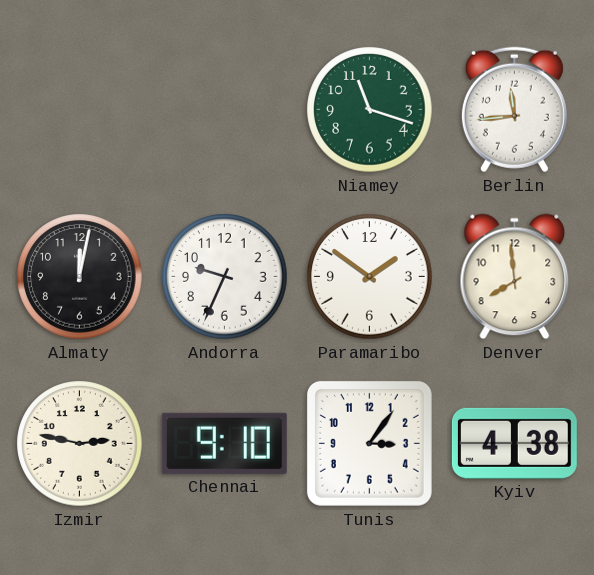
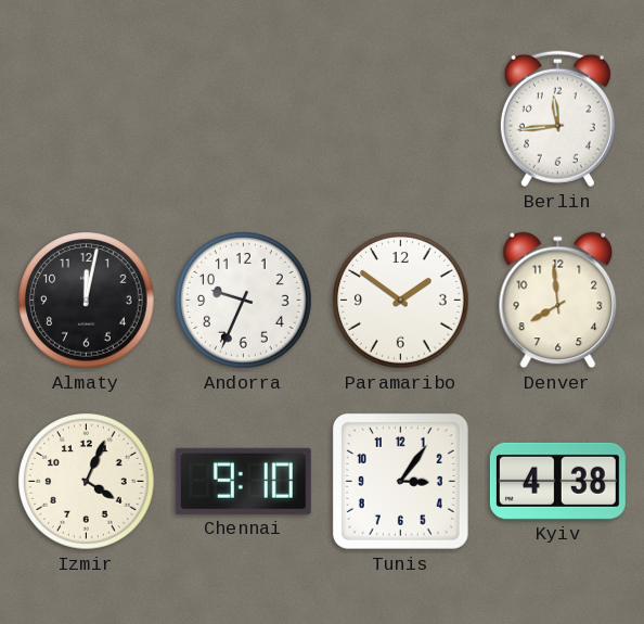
Niamey: 11:18 -> none (370, 110)
Izmir: 2:47 -> 4:04 (87, 482)
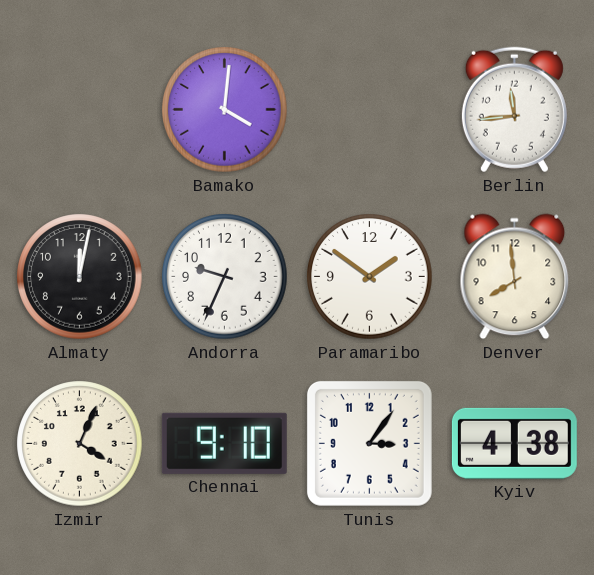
Bamako: none -> 4:01 (225, 110)
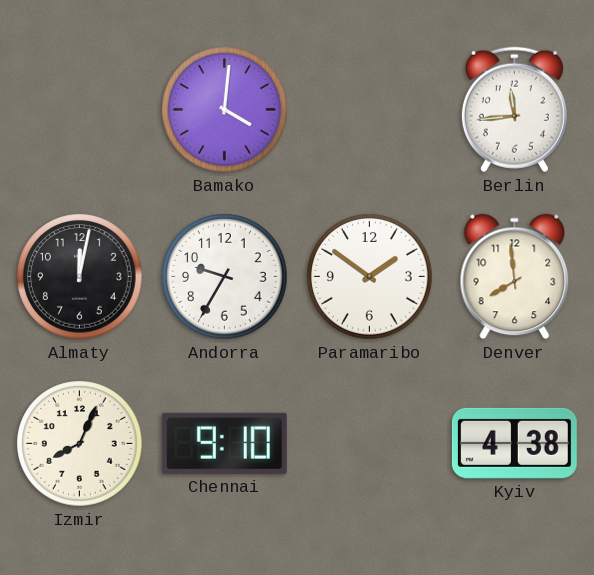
Andorra: 9:34 -> 9:35 (225, 277)
Izmir: 4:04 -> 8:04 (80, 444)
Tunis: 3:06 -> none (369, 443)
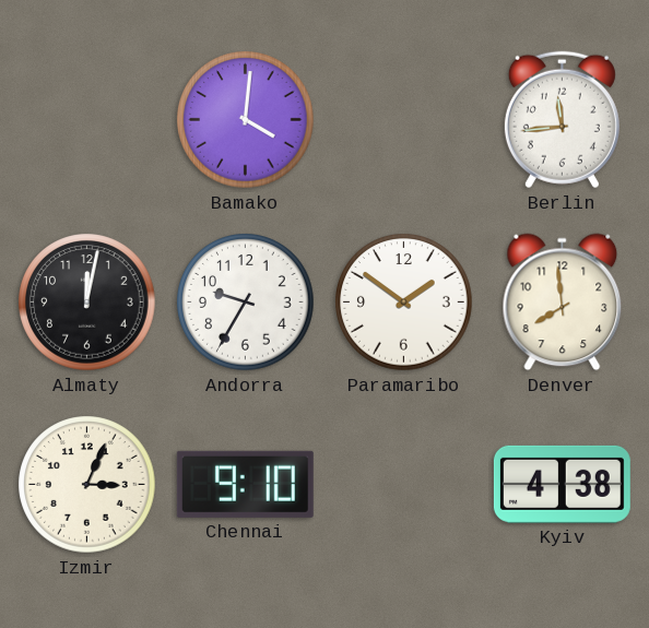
Izmir: 8:04 -> 3:04 (87, 485)
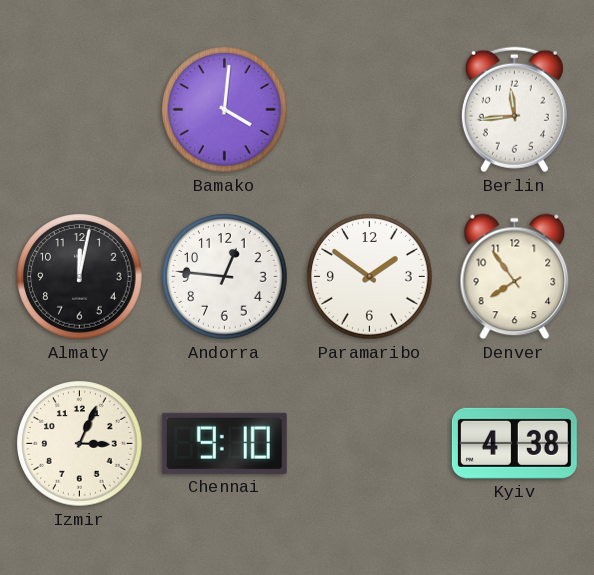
Andorra: 9:35 -> 12:46 (225, 277)
Denver: 7:59 -> 7:54 (515, 277)
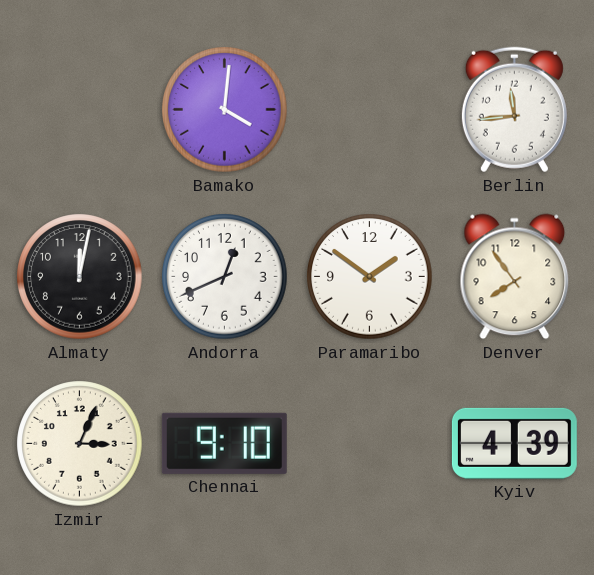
Andorra: 12:46 -> 12:41 (225, 277)
Kyiv: 4:38 -> 4:39 (514, 443)
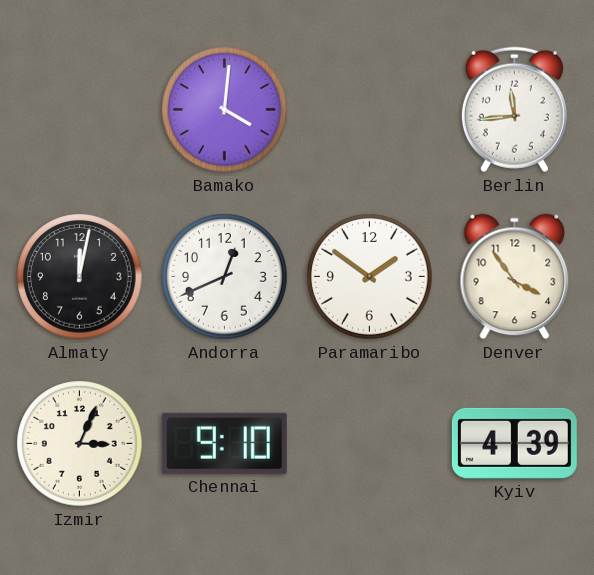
Denver: 7:54 -> 3:54 (515, 277)
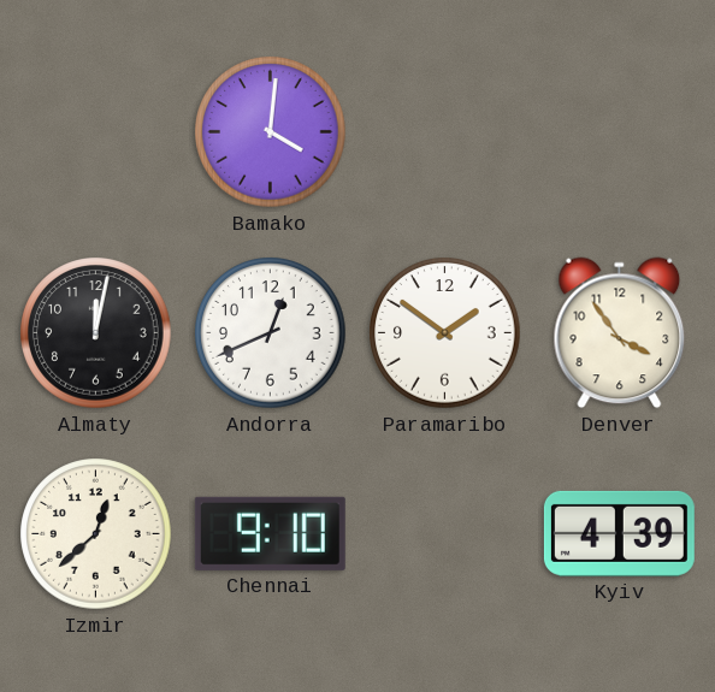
Berlin: 11:44 -> none (514, 110)
Izmir: 3:04 -> 12:38 (96, 534)
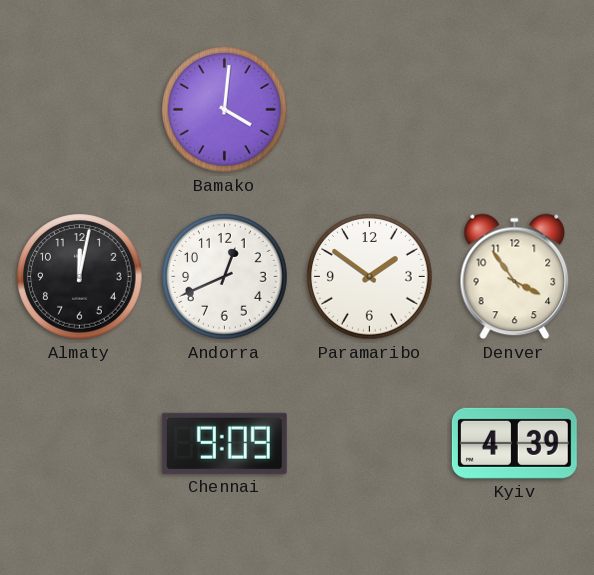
Izmir: 12:38 -> none (96, 534)
Chennai: 9:10 -> 9:09 (224, 443)
